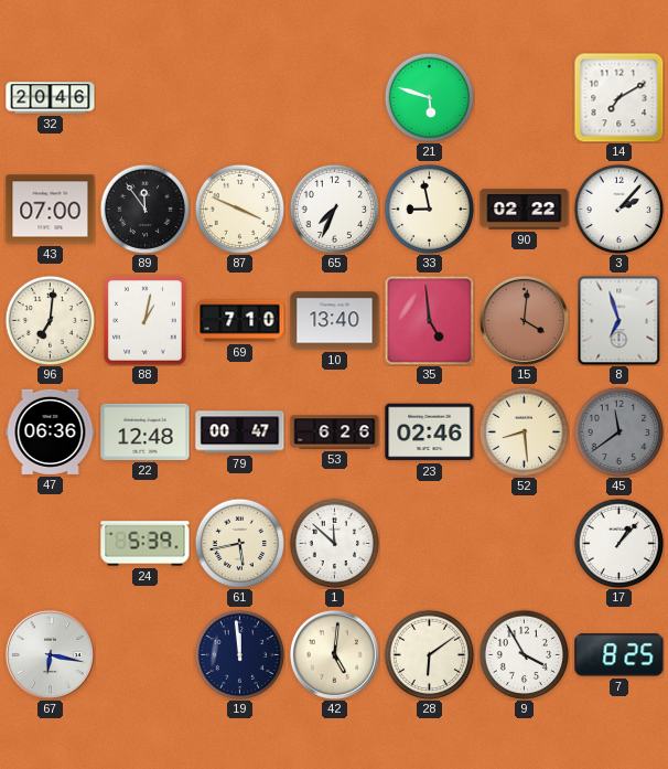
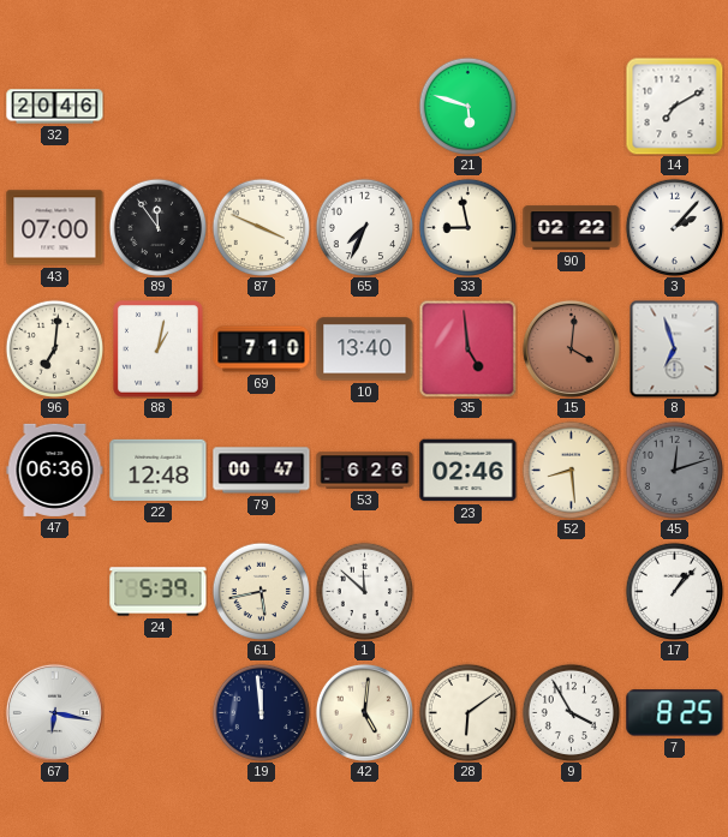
45: 11:39 -> 12:12 (674, 470)
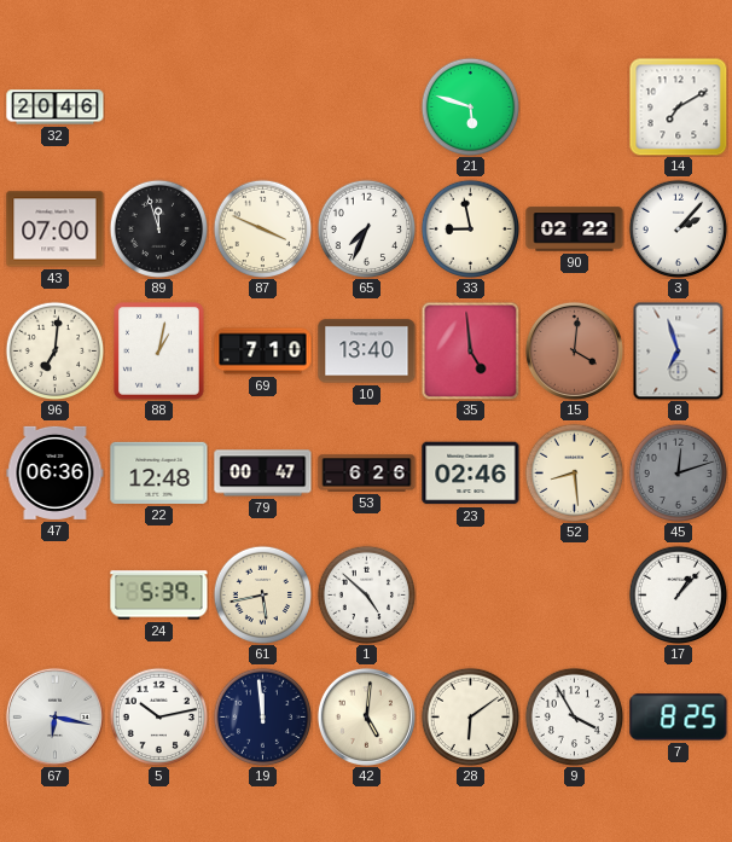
89: 11:54 -> 11:57 (158, 228)
1: 11:52 -> 4:52 (366, 594)
5: none -> 10:13 (158, 716)
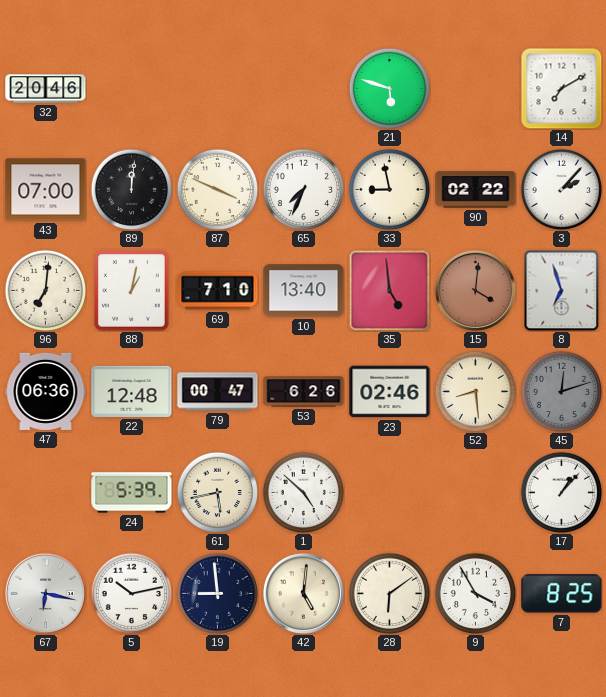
89: 11:57 -> 12:01 (131, 189)
19: 11:59 -> 8:59 (217, 593)
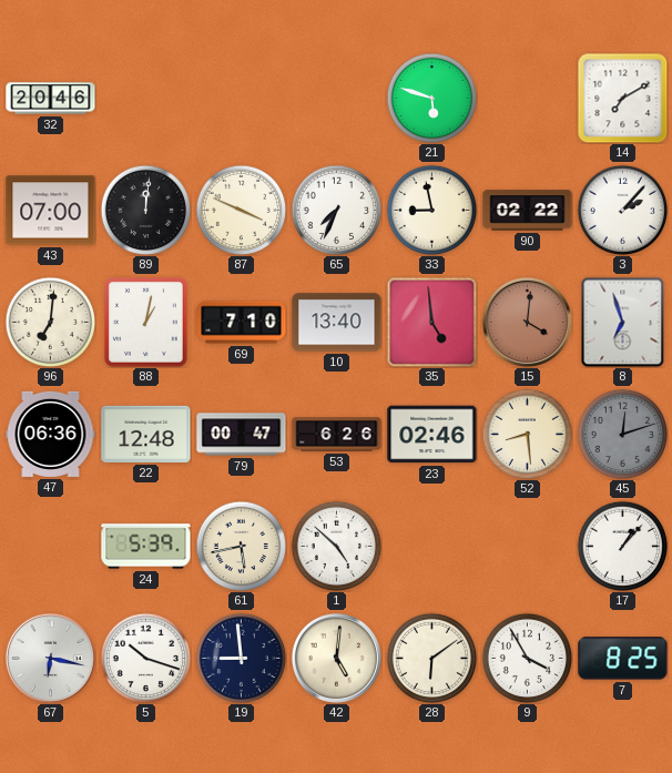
5: 10:13 -> 10:18 (145, 658)
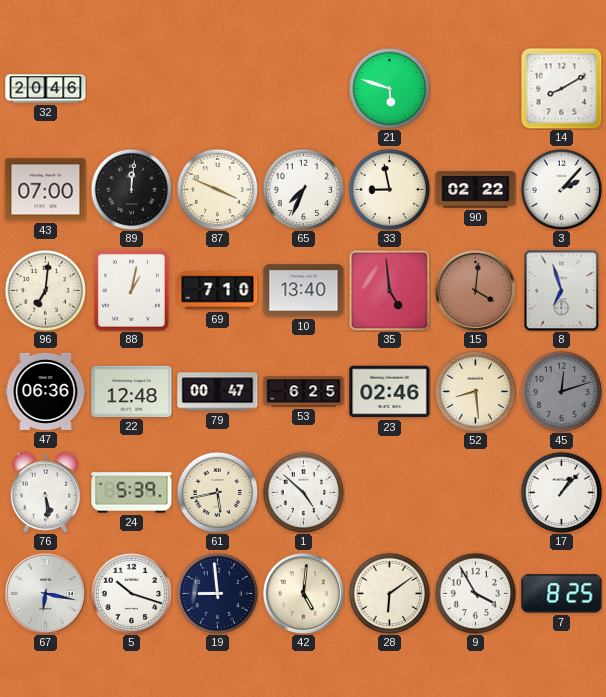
14: 7:10 -> 8:10 (561, 88)
53: 6:26 -> 6:25 (304, 392)
76: none -> 5:29 (45, 492)
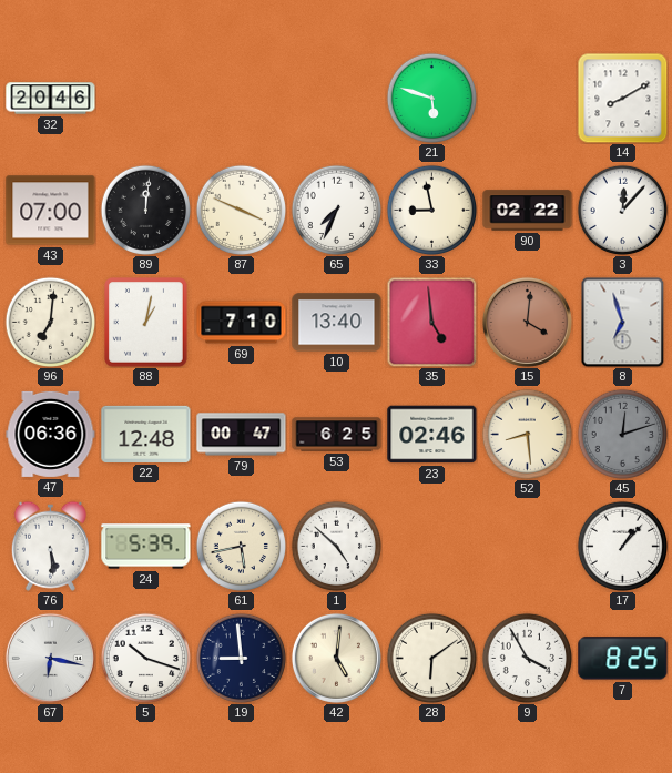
3: 2:07 -> 12:07 (622, 210)
